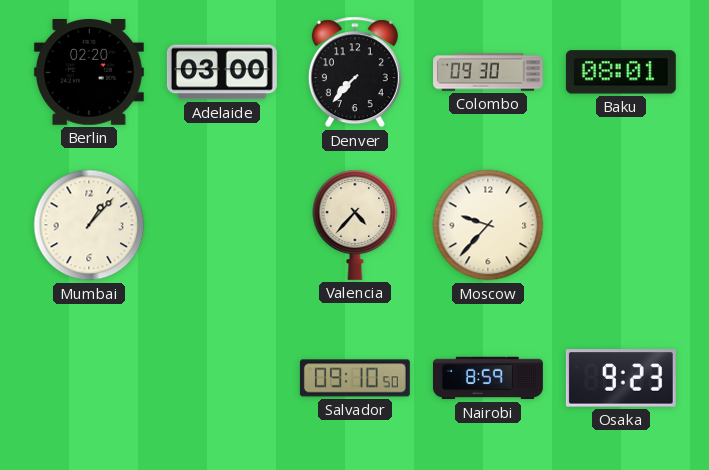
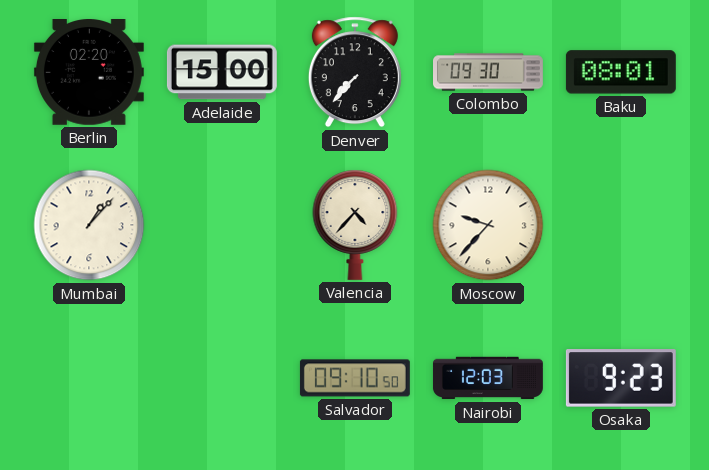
Adelaide: 03:00 -> 15:00 (222, 72)
Nairobi: 8:59 -> 12:03 (488, 378)
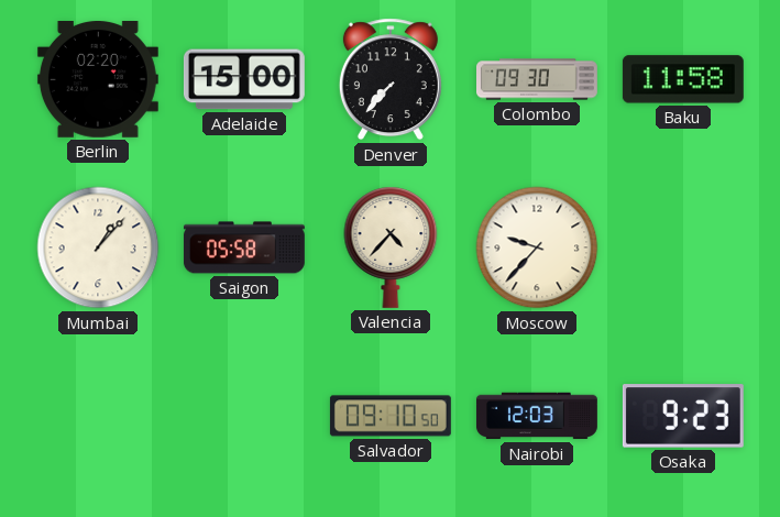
Baku: 08:01 -> 11:58 (683, 79)
Saigon: none -> 05:58 (244, 248)
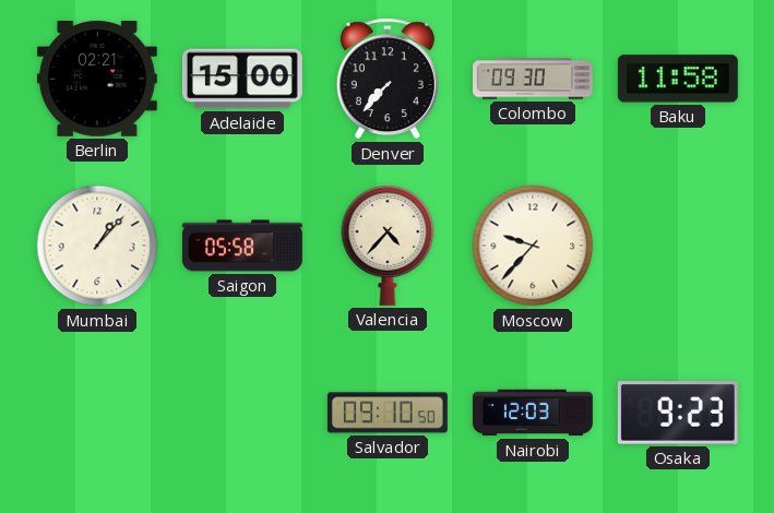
Berlin: 02:20 -> 02:21 (97, 80)
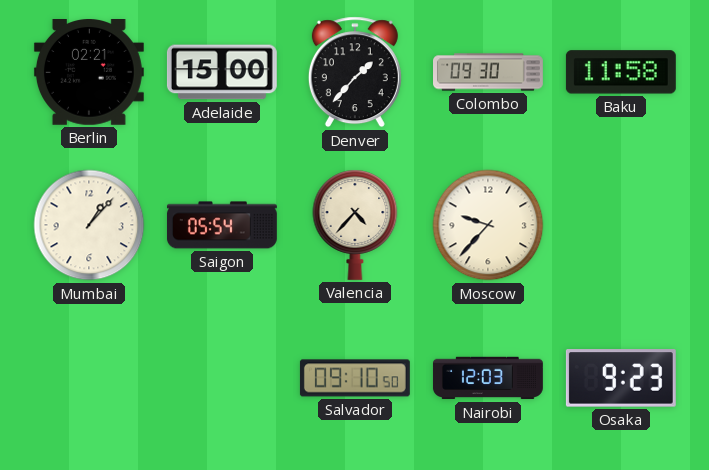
Denver: 7:37 -> 1:37 (355, 72)
Saigon: 05:58 -> 05:54 (222, 225)
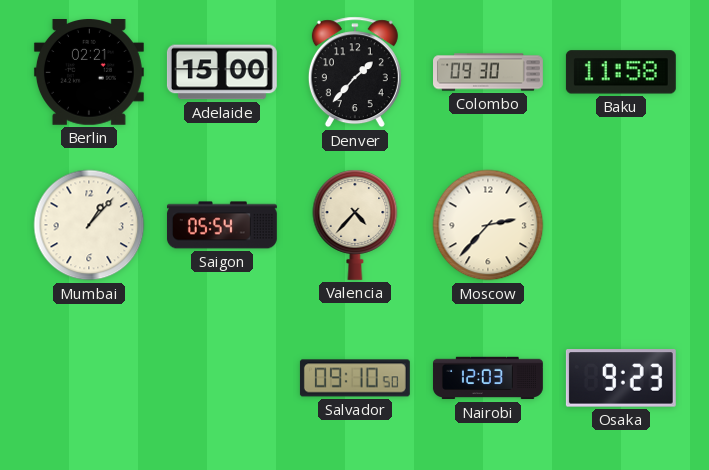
Moscow: 9:37 -> 2:37 (488, 225)
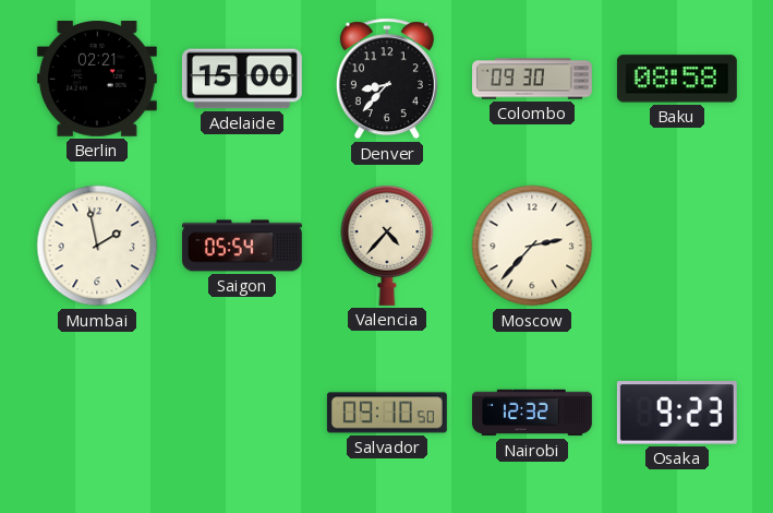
Denver: 1:37 -> 8:37 (387, 79)
Baku: 11:58 -> 08:58 (677, 79)
Mumbai: 1:07 -> 1:58 (97, 246)
Nairobi: 12:03 -> 12:32 (532, 413)
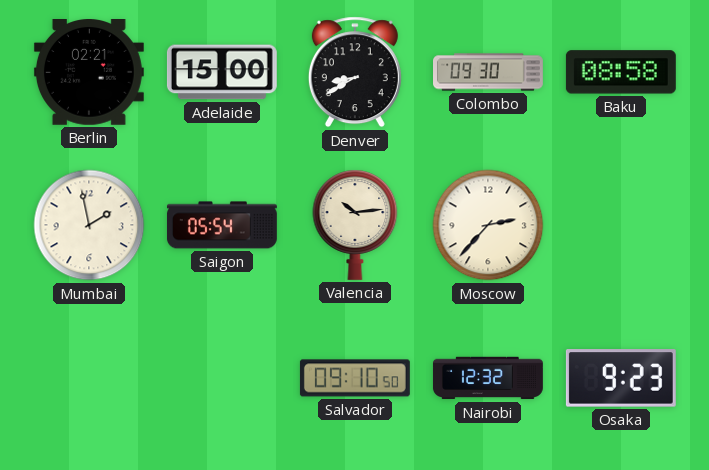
Denver: 8:37 -> 8:40 (355, 72)
Valencia: 4:37 -> 10:14 (355, 225)
